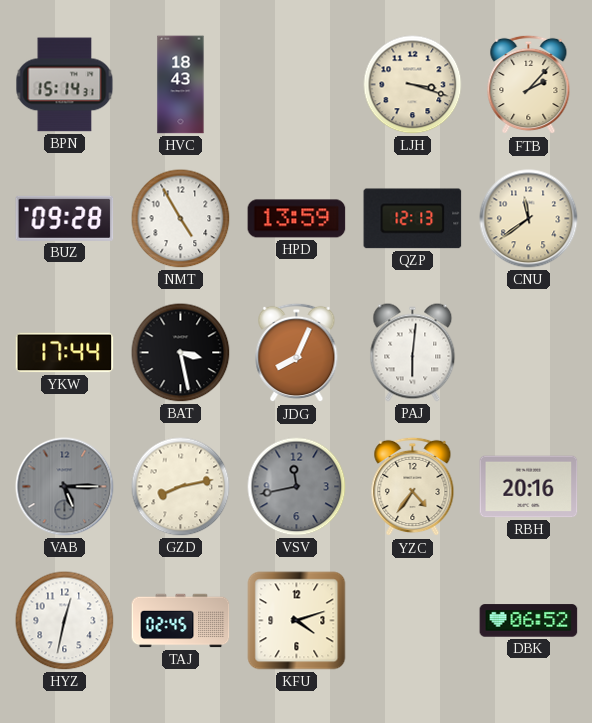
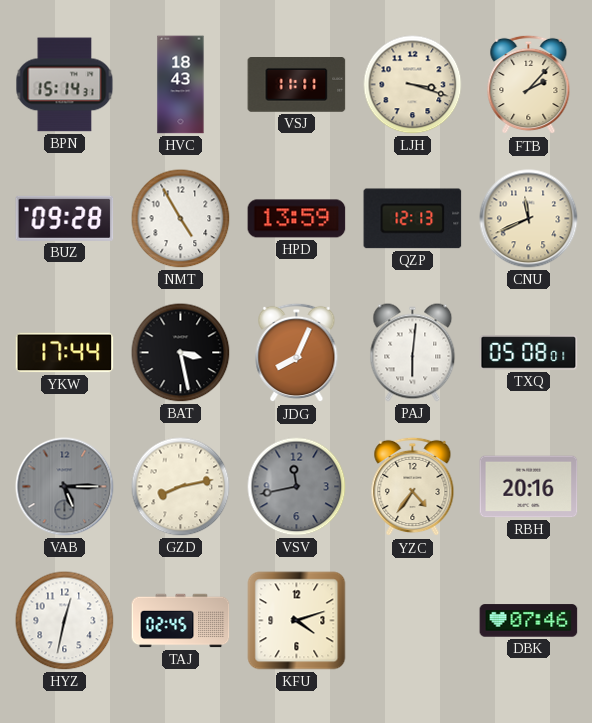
VSJ: none -> 11:11 (297, 85)
CNU: 11:39 -> 11:41 (529, 219)
TXQ: none -> 05:08 (529, 353)
DBK: 06:52 -> 07:46 (529, 621)
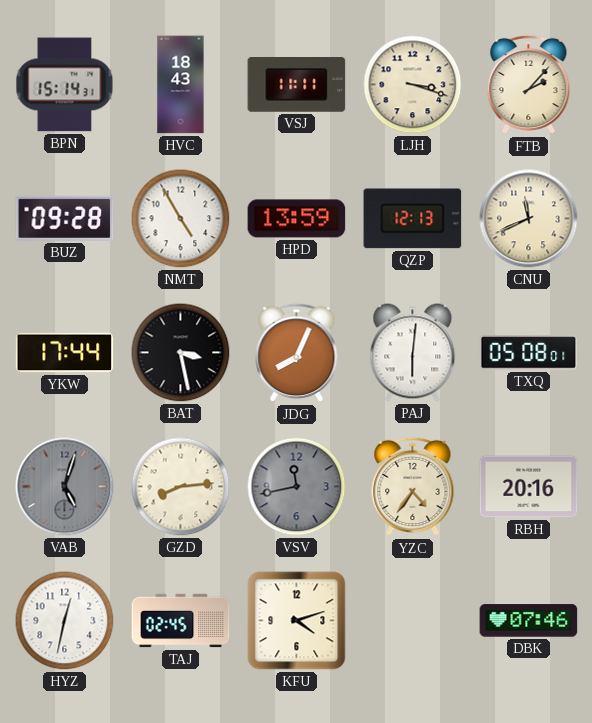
VAB: 5:15 -> 5:03 (65, 487)
GZD: 8:13 -> 8:14 (181, 487)
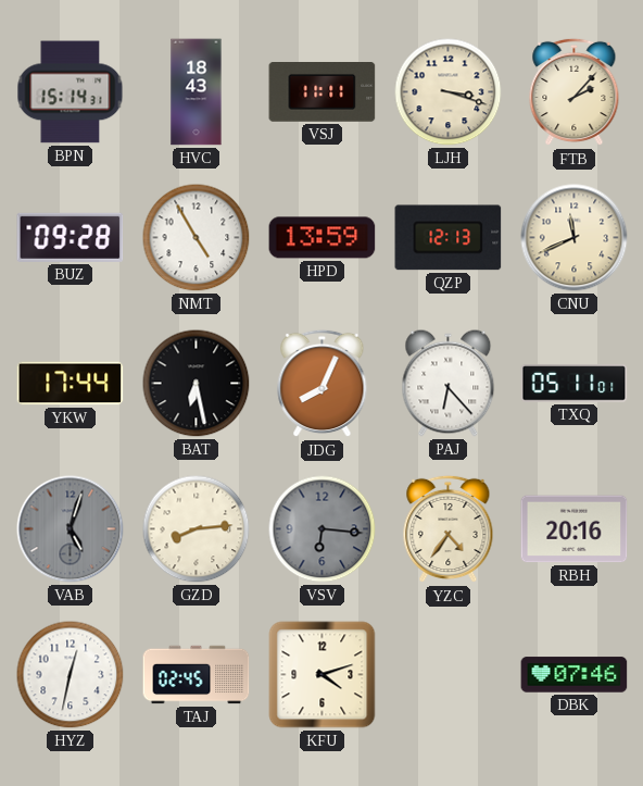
BAT: 3:28 -> 6:28 (197, 384)
PAJ: 6:01 -> 6:23 (449, 384)
TXQ: 05:08 -> 05:11 (575, 384)
VSV: 11:43 -> 6:16 (323, 529)
